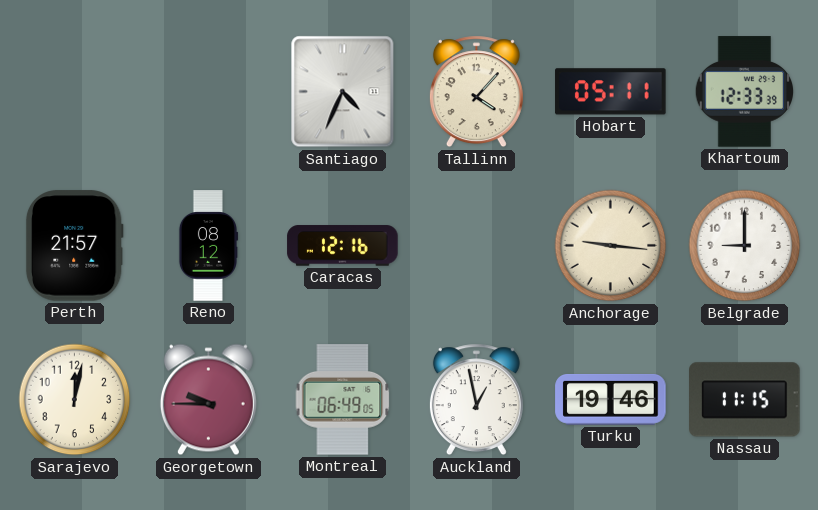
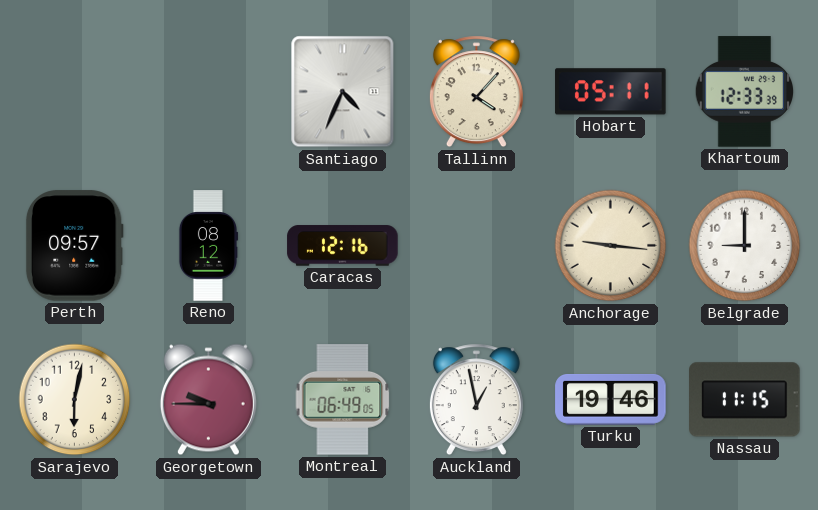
Perth: 21:57 -> 09:57 (74, 246)
Sarajevo: 12:02 -> 6:02 (75, 400)
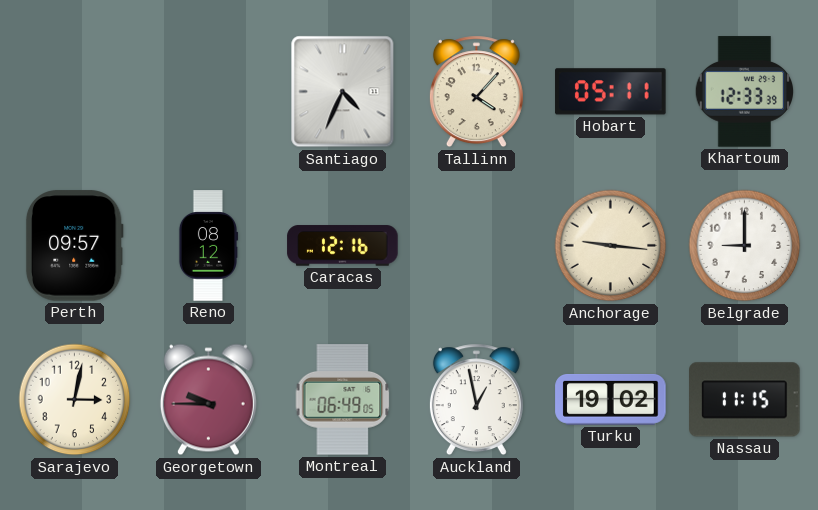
Sarajevo: 6:02 -> 3:02 (75, 400)
Turku: 19:46 -> 19:02 (611, 399)
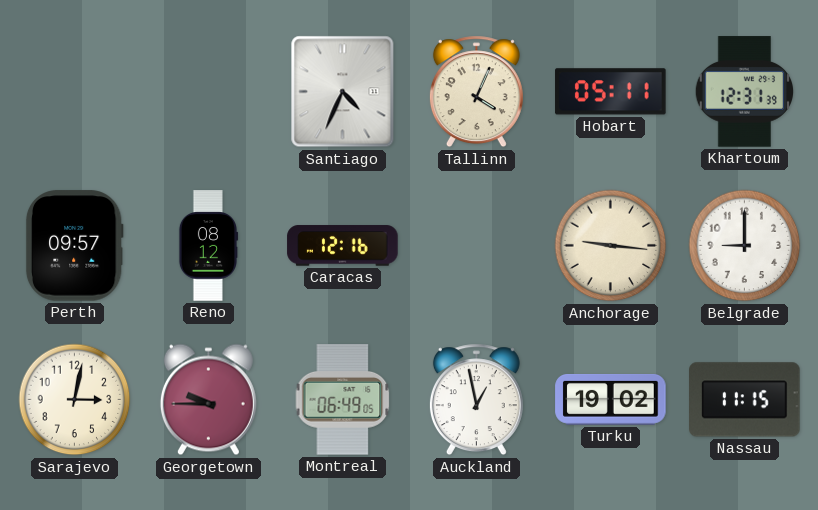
Tallinn: 4:07 -> 4:04 (476, 92)
Khartoum: 12:33 -> 12:31 (744, 92)
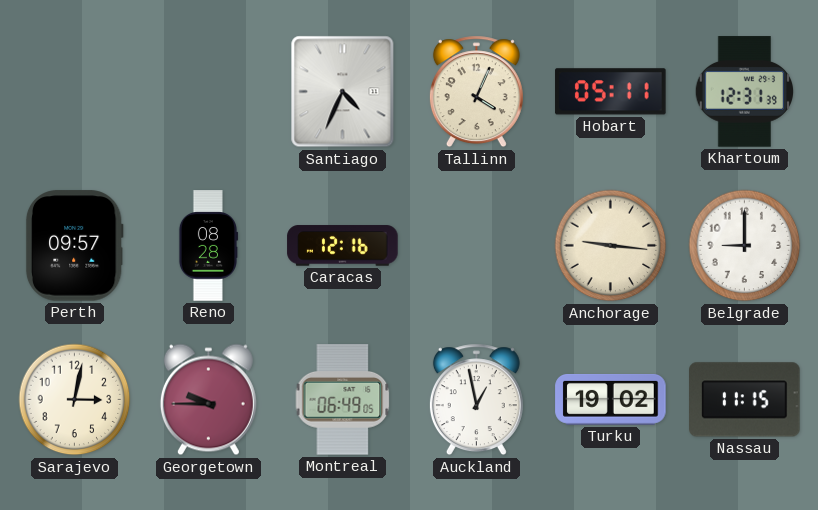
Reno: 08:12 -> 08:28 (208, 246)
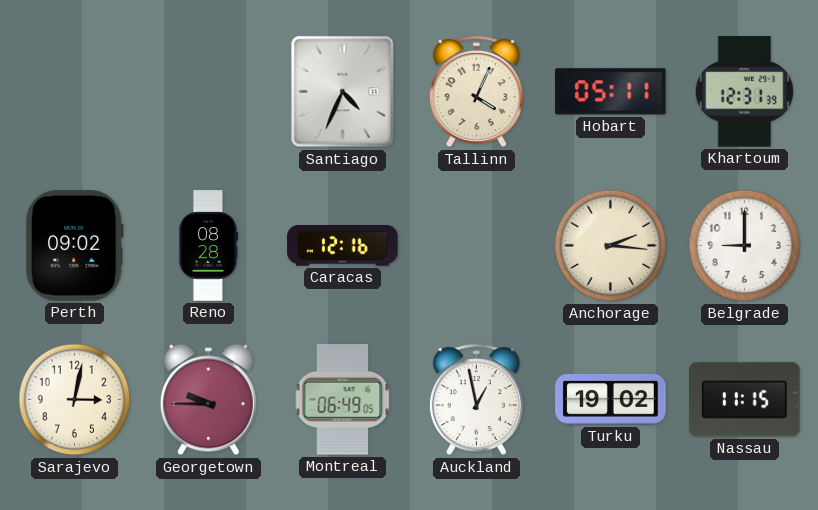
Perth: 09:57 -> 09:02 (74, 246)
Anchorage: 9:16 -> 2:16 (611, 246)
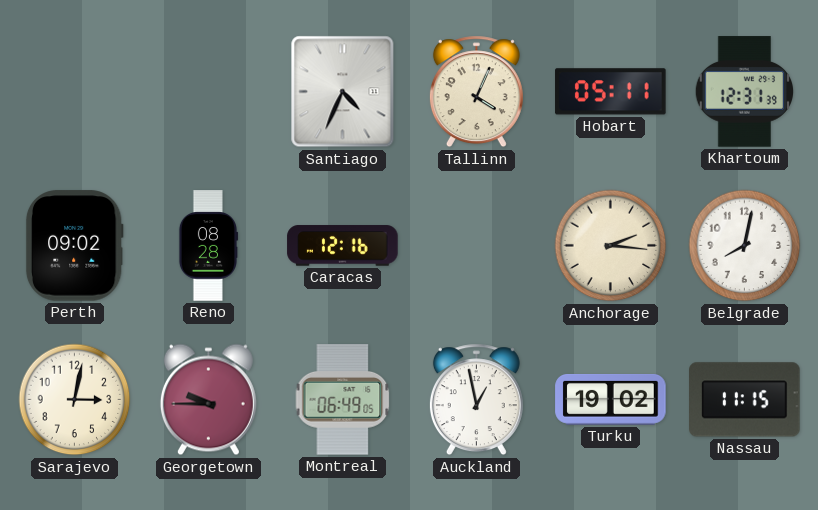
Belgrade: 9:00 -> 8:02 (745, 246)
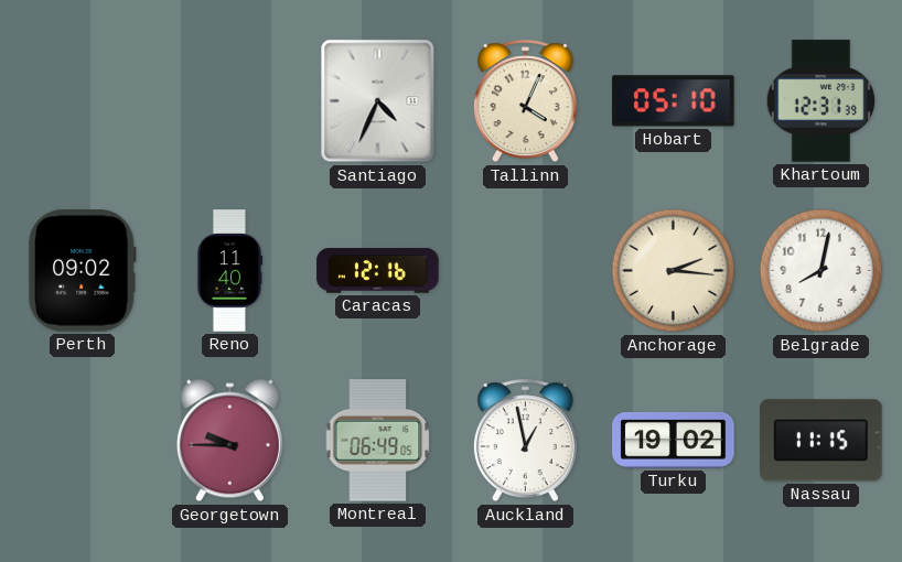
Hobart: 05:11 -> 05:10 (674, 101)
Reno: 08:28 -> 11:40 (229, 271)
Sarajevo: 3:02 -> none (75, 400)
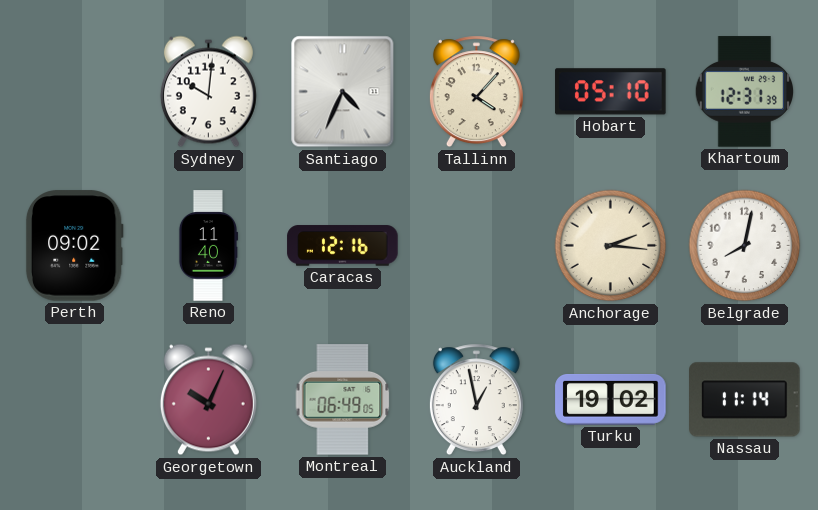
Sydney: none -> 10:01 (208, 92)
Tallinn: 4:04 -> 4:07 (476, 92)
Georgetown: 9:45 -> 10:04 (208, 400)
Nassau: 11:15 -> 11:14 (745, 400)
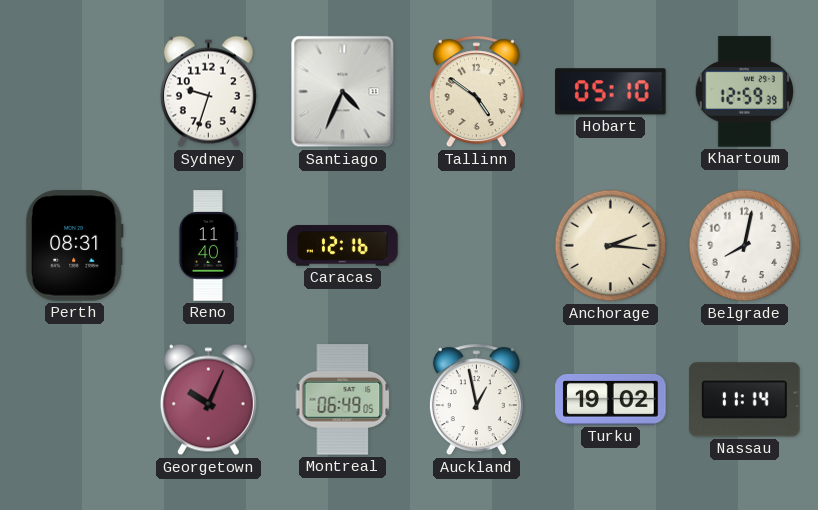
Sydney: 10:01 -> 9:33 (208, 92)
Tallinn: 4:07 -> 4:51 (476, 92)
Khartoum: 12:31 -> 12:59 (744, 92)
Perth: 09:02 -> 08:31 (74, 246)
